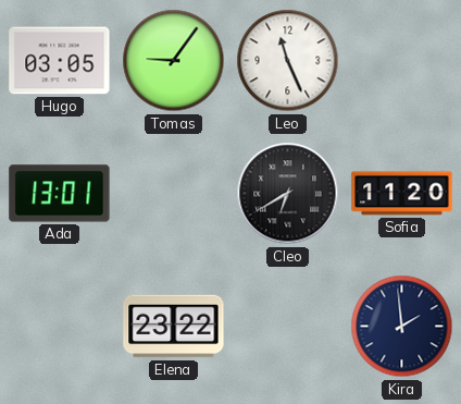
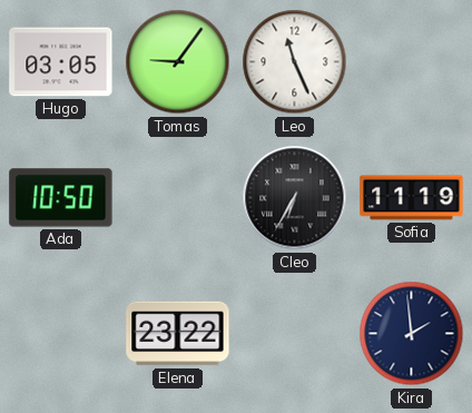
Ada: 13:01 -> 10:50 (61, 198)
Cleo: 6:40 -> 6:35 (295, 198)
Sofia: 11:20 -> 11:19 (412, 198)
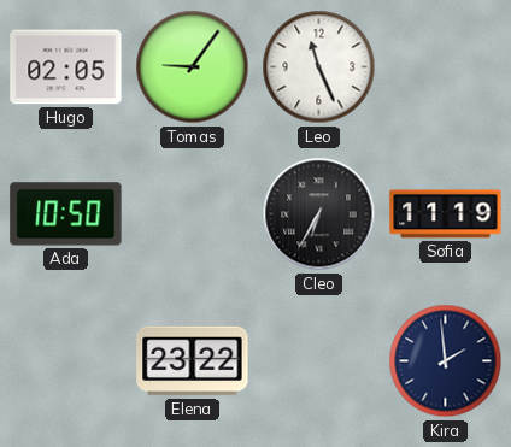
Hugo: 03:05 -> 02:05 (66, 67)
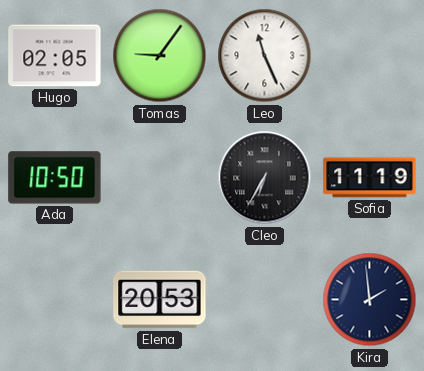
Elena: 23:22 -> 20:53 (160, 300)
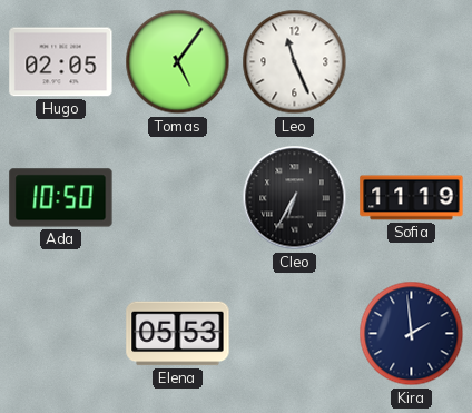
Tomas: 9:06 -> 5:06 (178, 62)
Elena: 20:53 -> 05:53 (178, 334)
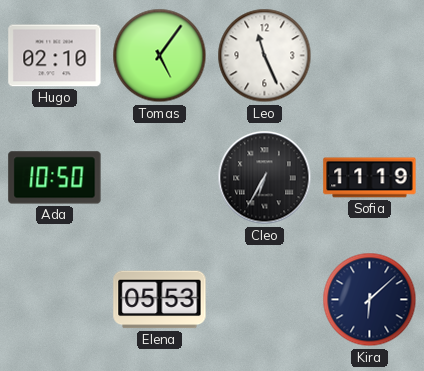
Hugo: 02:05 -> 02:10 (55, 56)
Kira: 1:59 -> 6:08 (370, 300)
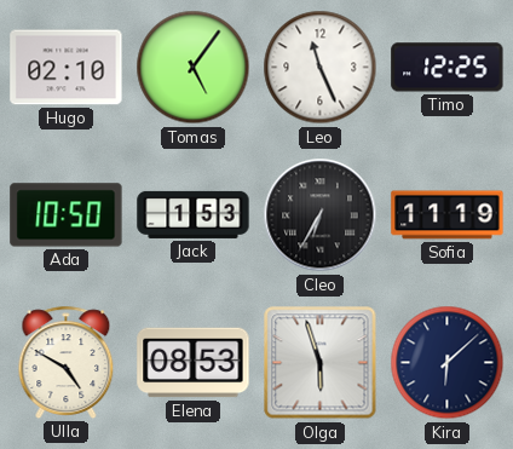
Timo: none -> 12:25 (448, 68)
Jack: none -> 1:53 (194, 214)
Ulla: none -> 4:50 (67, 362)
Elena: 05:53 -> 08:53 (194, 363)
Olga: none -> 5:57 (321, 363)
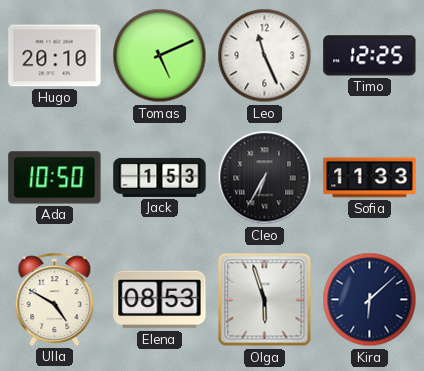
Hugo: 02:10 -> 20:10 (55, 56)
Tomas: 5:06 -> 5:11 (160, 56)
Sofia: 11:19 -> 11:33 (370, 178)
